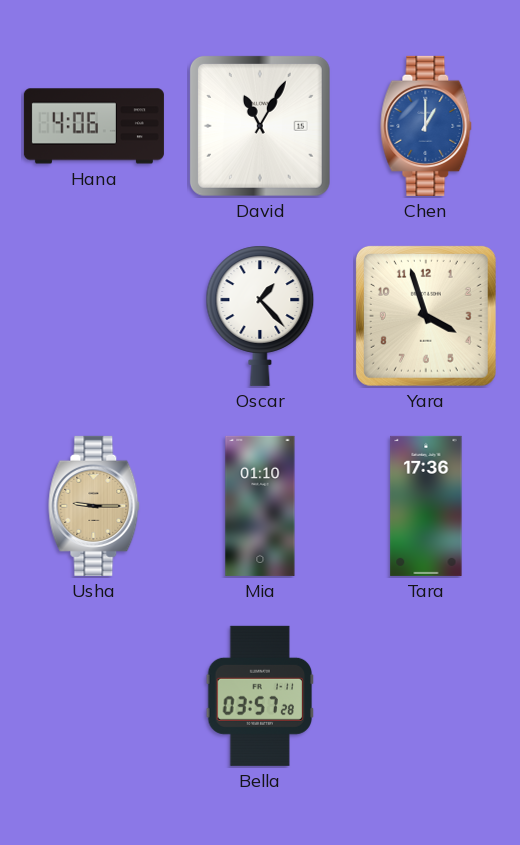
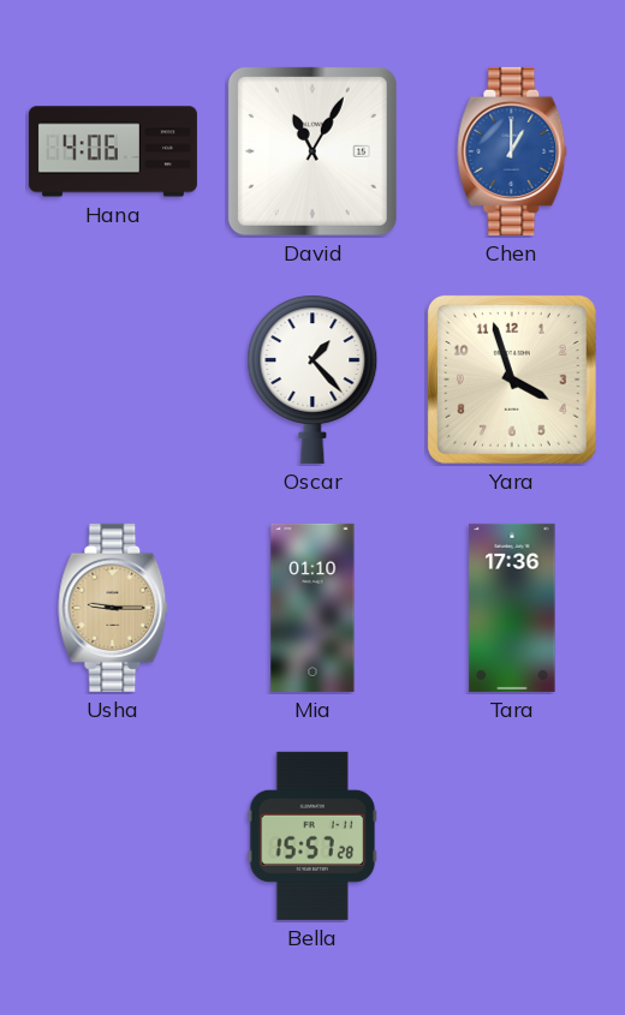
Bella: 03:57 -> 15:57 (312, 836)
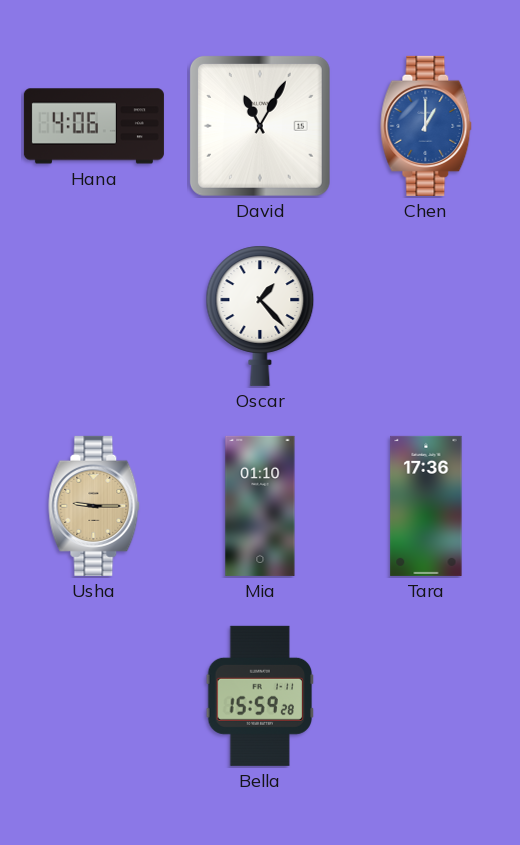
Yara: 3:57 -> none (512, 380)
Bella: 15:57 -> 15:59 (260, 696)
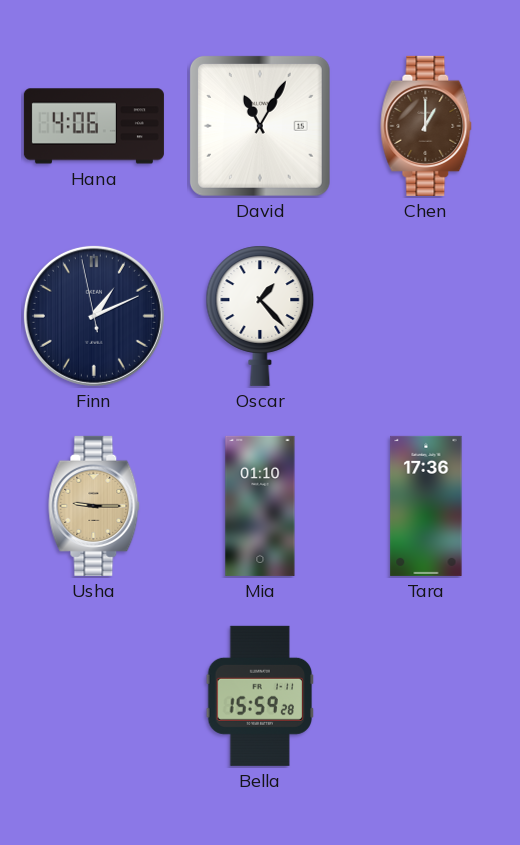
Chen dial: blue -> brown (426, 126)
Finn: none -> 1:10 (94, 316)
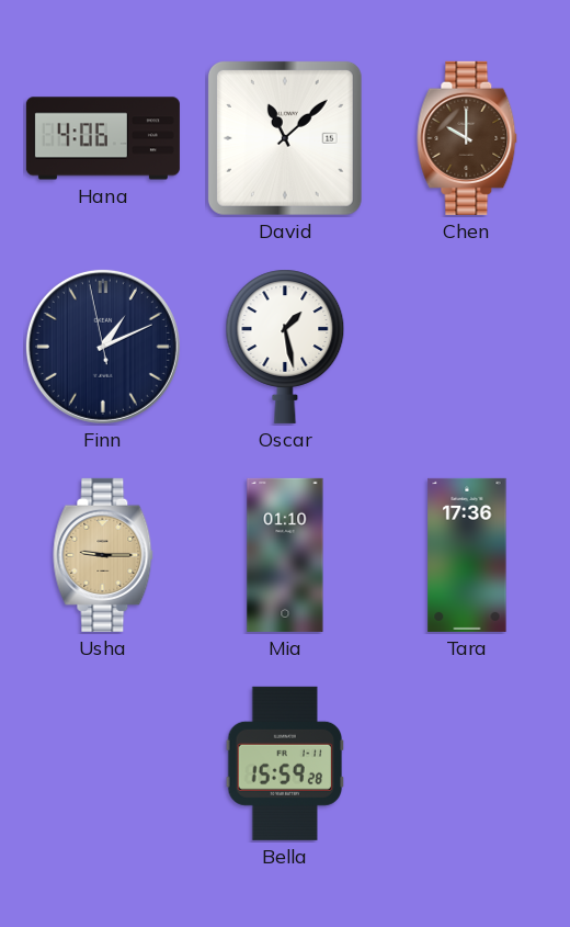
David: 11:05 -> 11:08 (285, 138)
Chen: 1:00 -> 10:00 (467, 138)
Oscar: 1:23 -> 1:28 (285, 347)
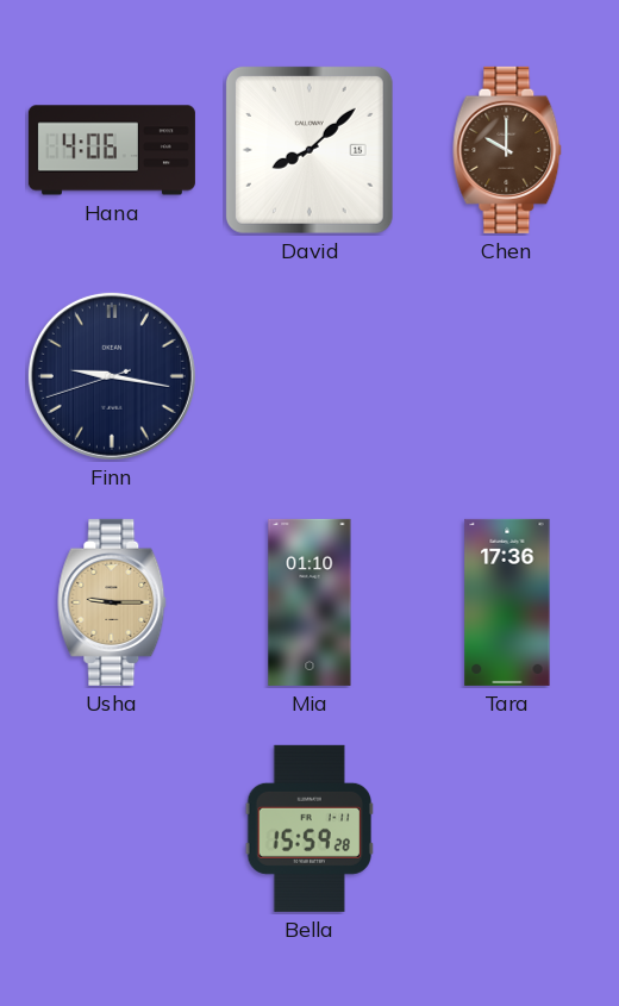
David: 11:08 -> 8:08 (309, 150)
Finn: 1:10 -> 9:16 (112, 376)
Oscar: 1:28 -> none (285, 347)
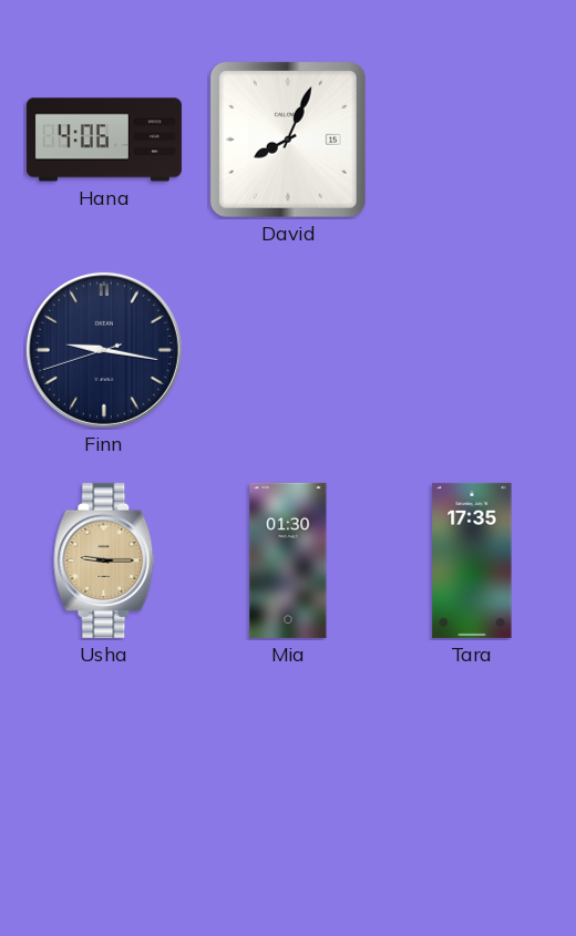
David: 8:08 -> 8:04 (288, 140)
Chen: 10:00 -> none (507, 150)
Mia: 01:10 -> 01:30 (288, 560)
Tara: 17:36 -> 17:35 (472, 560)
Bella: 15:59 -> none (309, 829)
